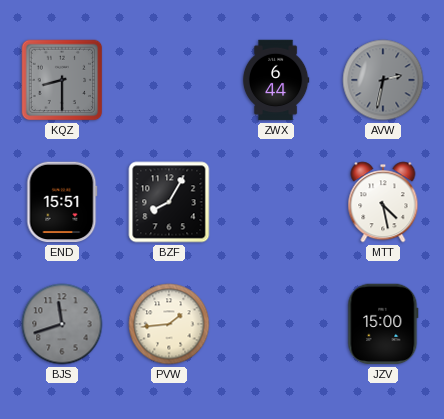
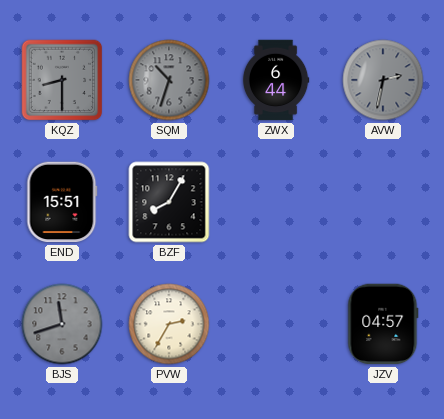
SQM: none -> 10:33 (169, 80)
MTT: 4:28 -> none (383, 202)
PVW: 1:44 -> 2:35 (169, 324)
JZV: 15:00 -> 04:57 (383, 324)
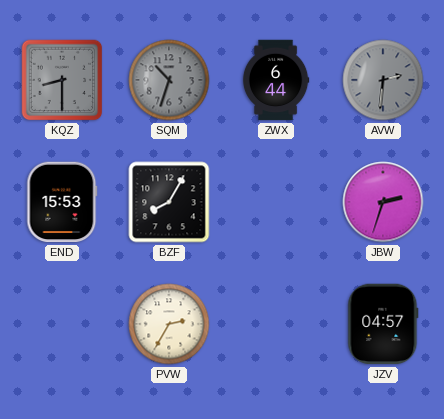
AVW: 2:32 -> 2:31 (383, 80)
END: 15:51 -> 15:53 (62, 202)
JBW: none -> 2:33 (383, 202)
BJS: 11:42 -> none (62, 324)
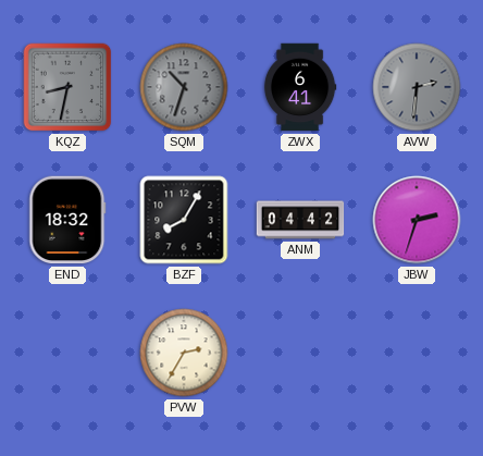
KQZ: 8:30 -> 8:32 (67, 87)
ZWX: 6:44 -> 6:41 (300, 87)
END: 15:53 -> 18:32 (67, 220)
ANM: none -> 04:42 (300, 220)
JZV: 04:57 -> none (383, 324)
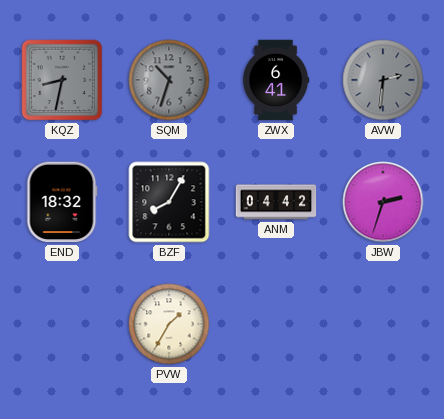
PVW: 2:35 -> 1:35 (169, 324)
